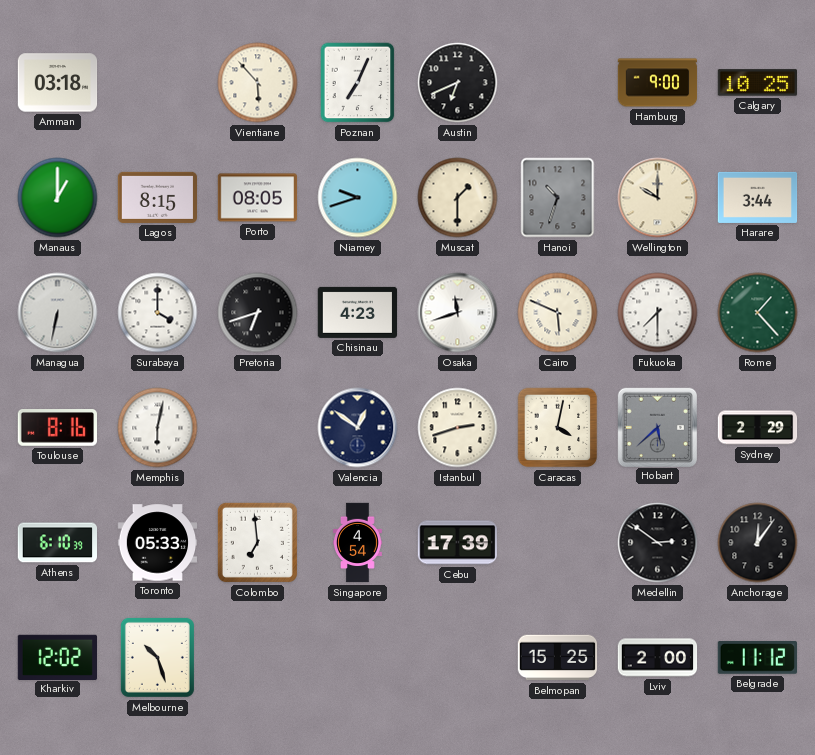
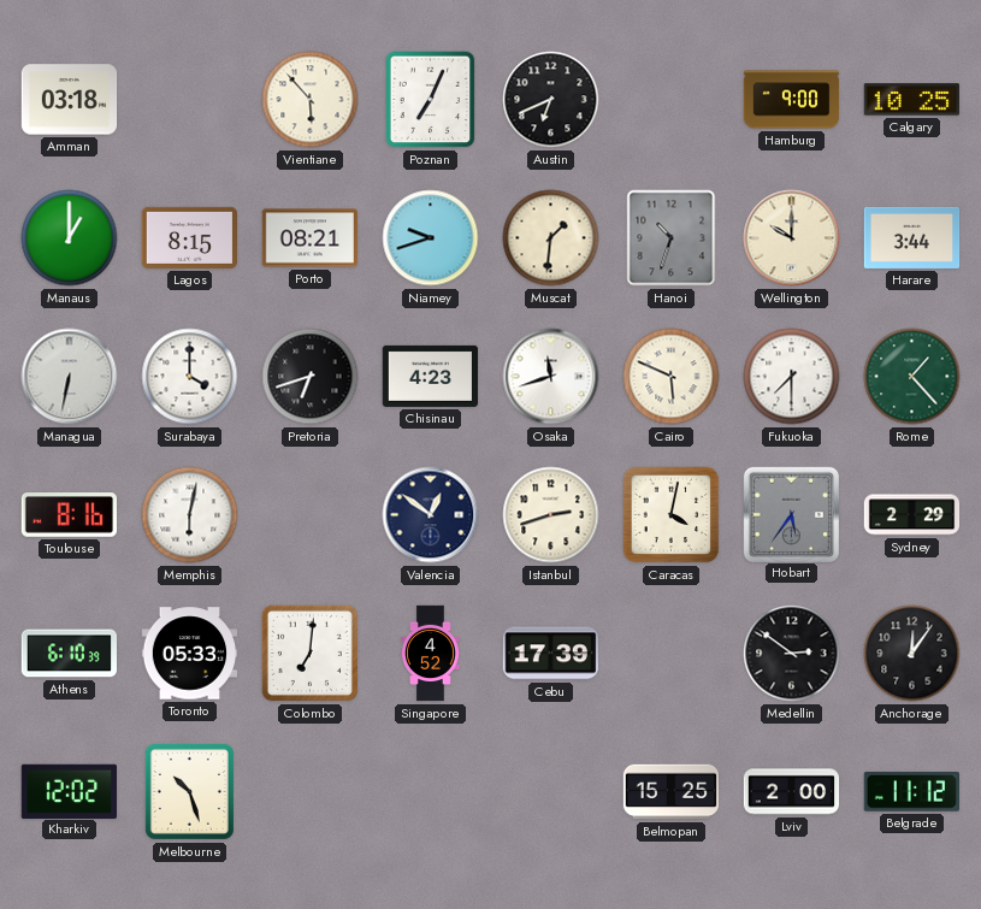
Porto: 08:05 -> 08:21 (311, 238)
Muscat: 1:30 -> 1:31 (551, 238)
Hobart: 5:38 -> 5:36 (791, 514)
Colombo: 6:59 -> 7:01 (309, 653)
Singapore: 4:54 -> 4:52 (431, 654)
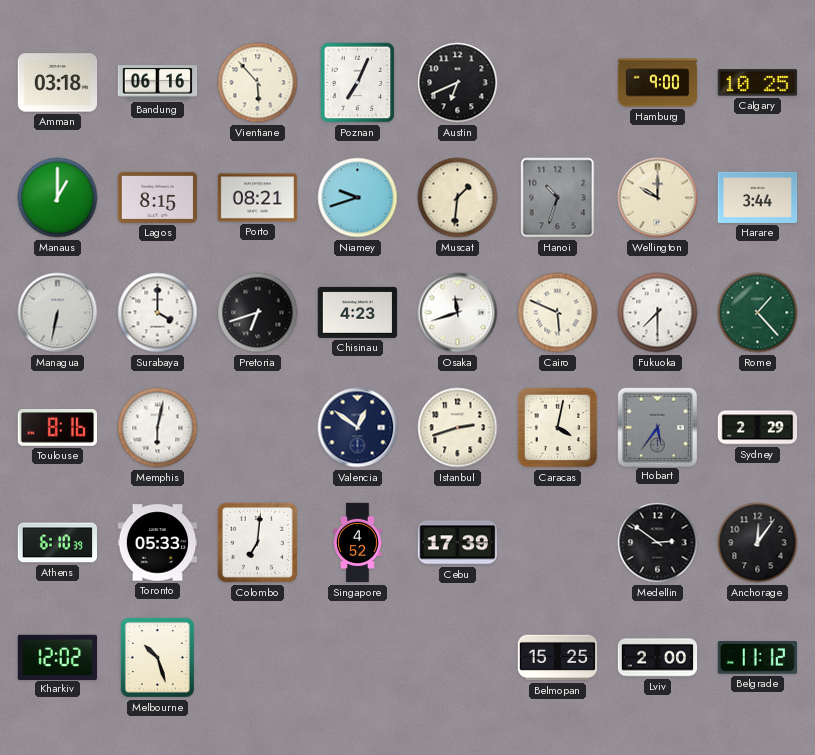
Bandung: none -> 06:16 (158, 83)
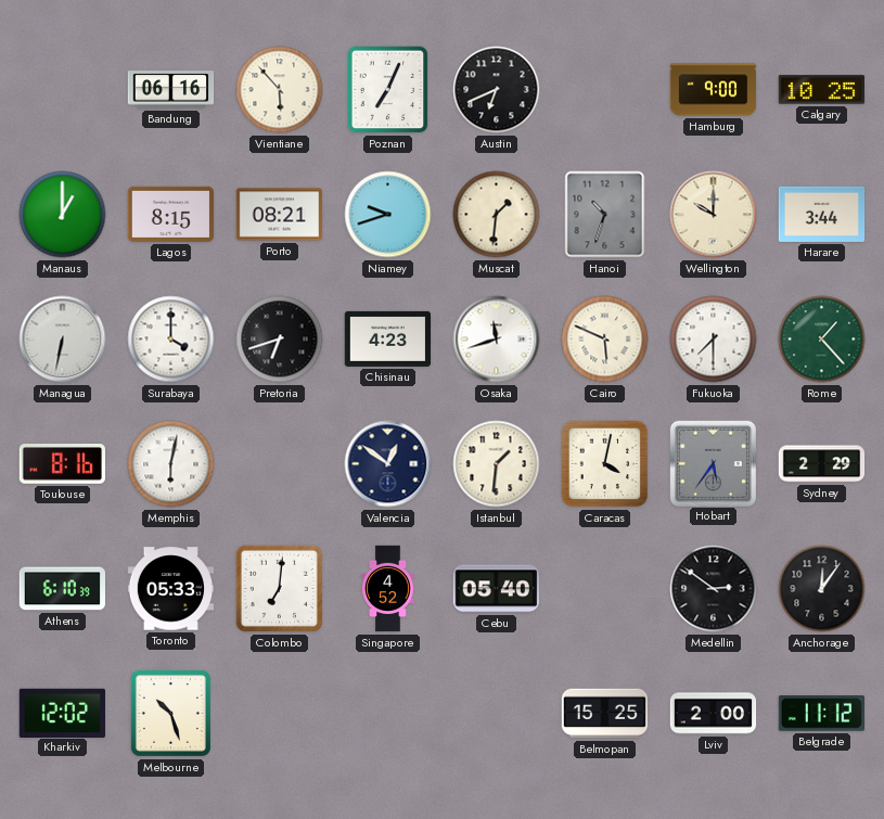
Amman: 03:18 -> none (58, 83)
Istanbul: 2:42 -> 1:31 (497, 464)
Cebu: 17:39 -> 05:40 (496, 589)
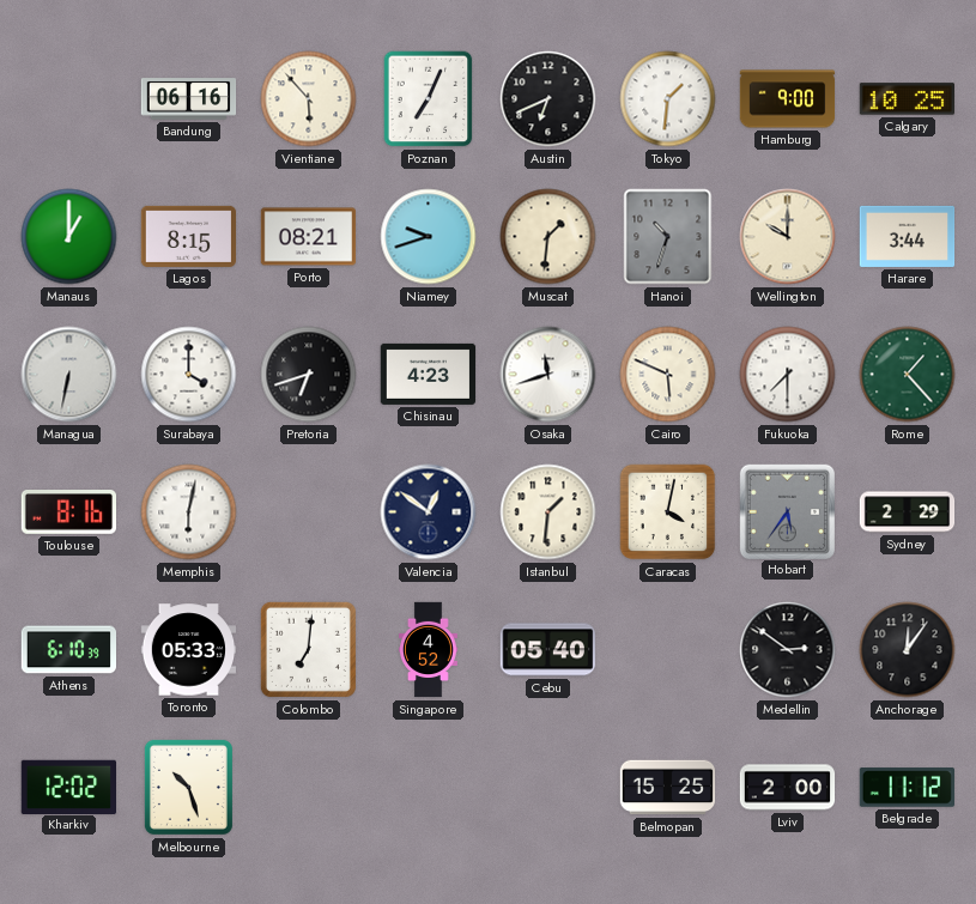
Tokyo: none -> 1:31 (668, 99)
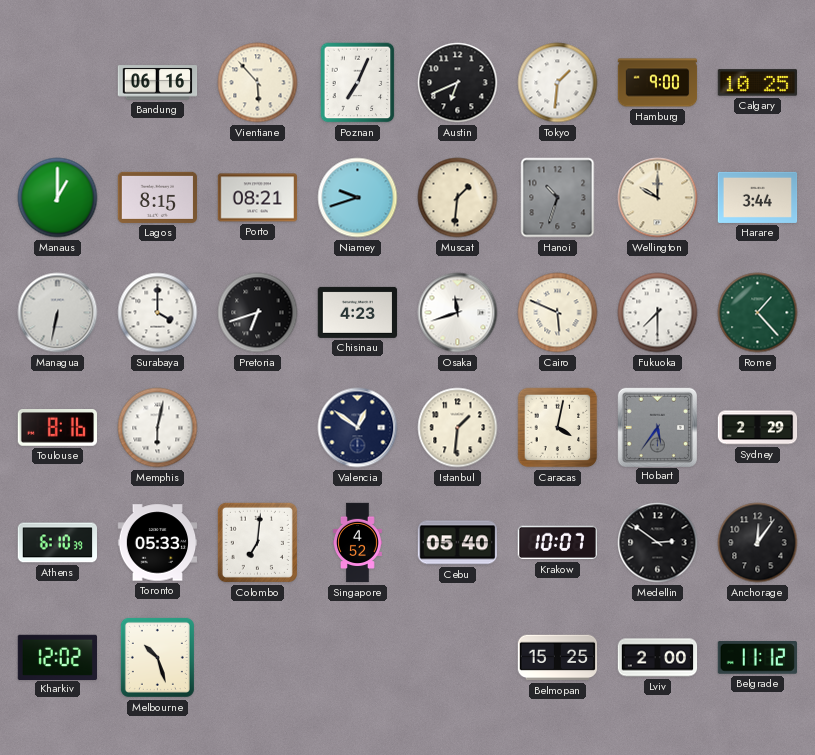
Krakow: none -> 10:07 (557, 543)
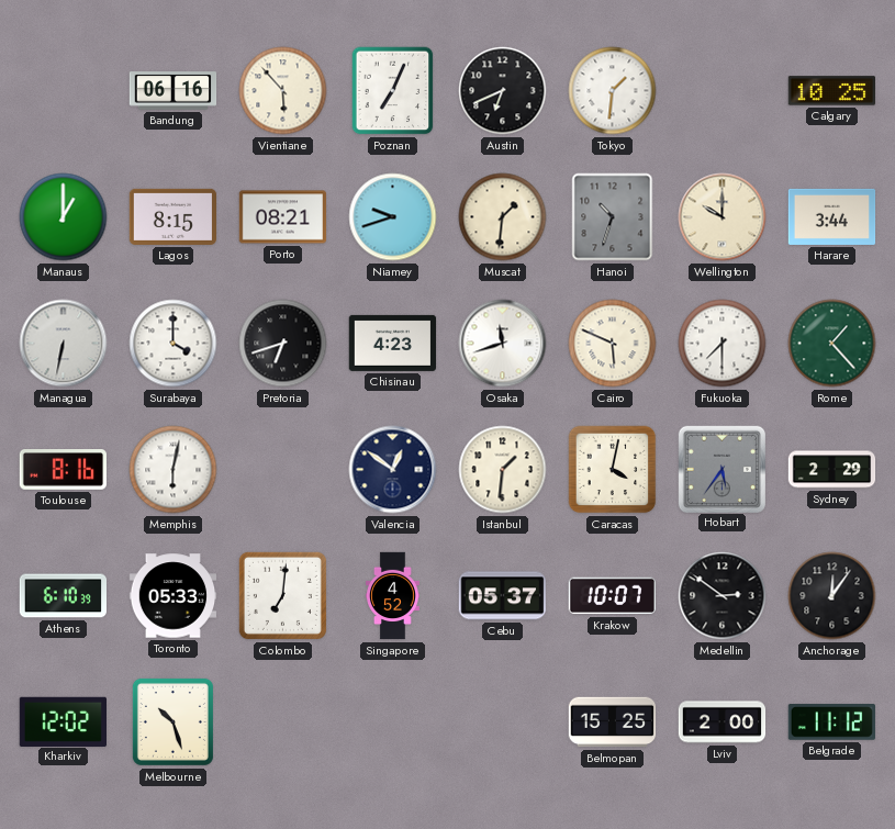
Hamburg: 9:00 -> none (658, 83)
Cebu: 05:40 -> 05:37 (502, 596)
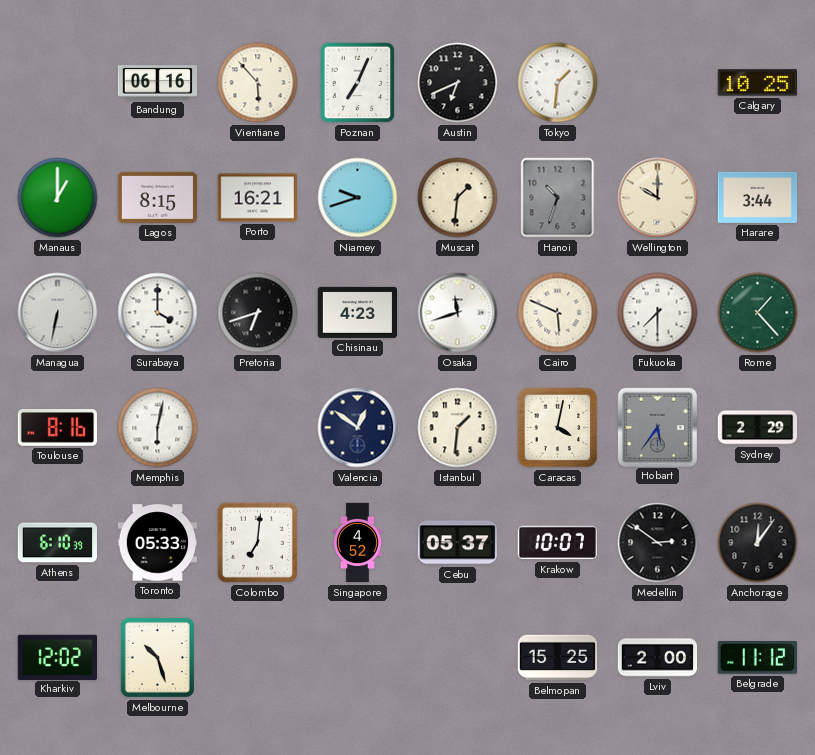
Porto: 08:21 -> 16:21 (258, 198)
